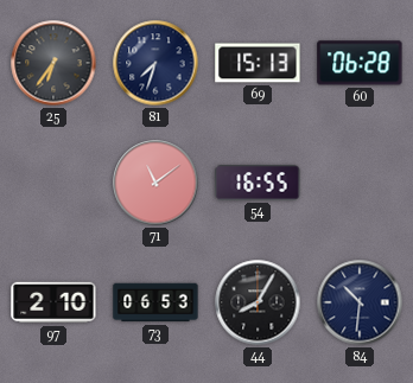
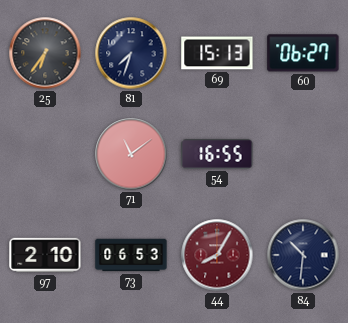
60: 06:28 -> 06:27 (303, 53)
44 dial: black -> burgundy (217, 255)
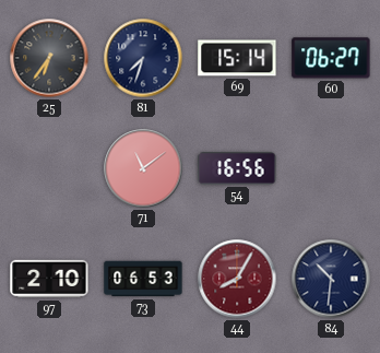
69: 15:13 -> 15:14 (237, 58)
54: 16:55 -> 16:56 (237, 168)
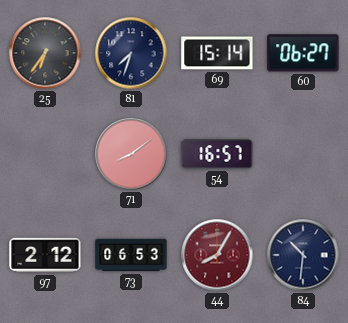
71: 11:09 -> 8:09 (131, 154)
54: 16:56 -> 16:57 (217, 154)
97: 2:10 -> 2:12 (45, 255)
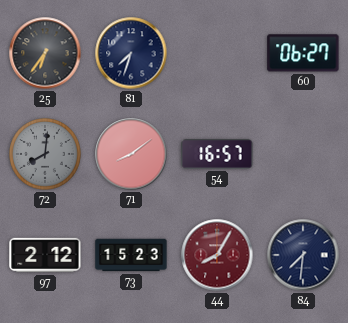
69: 15:14 -> none (217, 53)
72: none -> 8:01 (46, 155)
73: 06:53 -> 15:23 (131, 255)
84: 10:31 -> 7:31 (303, 255)
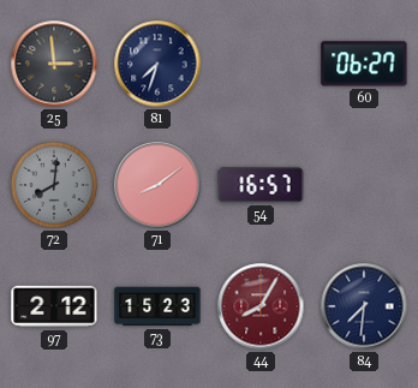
25: 6:36 -> 2:59 (54, 64)
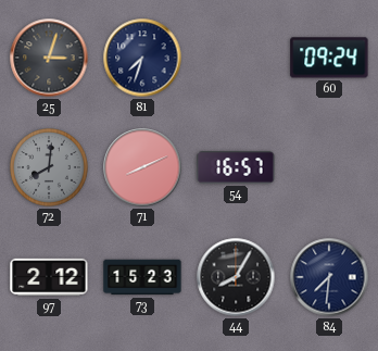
25: 2:59 -> 3:03 (49, 58)
60: 06:27 -> 09:24 (329, 58)
71: 8:09 -> 8:11 (142, 167)
44 dial: burgundy -> black (236, 277)
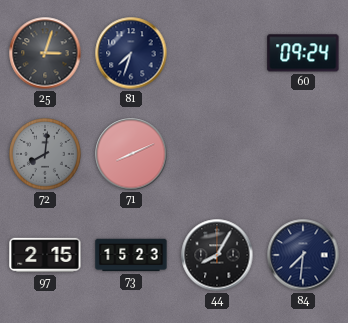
54: 16:57 -> none (236, 167)
97: 2:12 -> 2:15 (45, 255)
